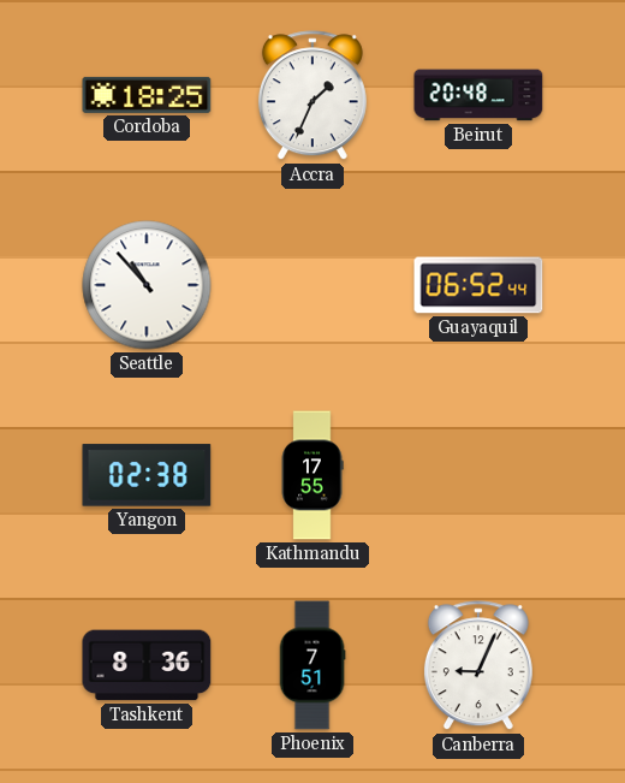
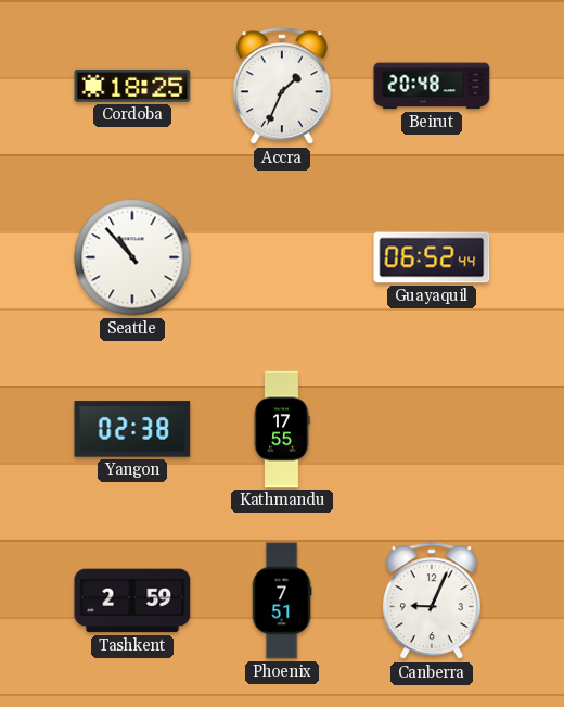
Tashkent: 8:36 -> 2:59 (132, 601)
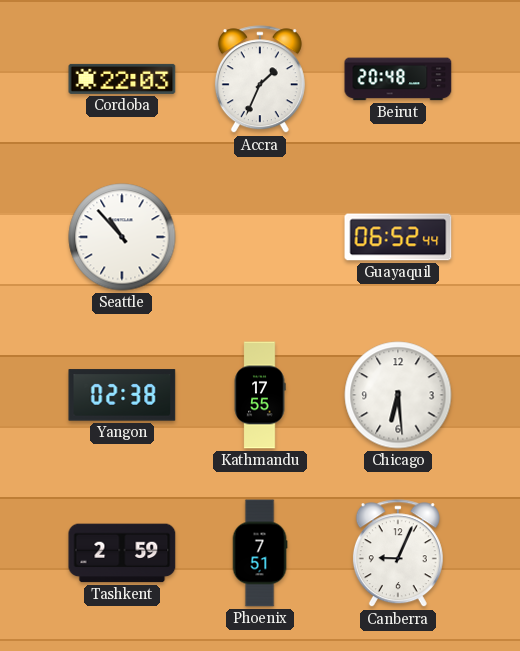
Cordoba: 18:25 -> 22:03 (122, 79)
Chicago: none -> 6:29 (398, 395)
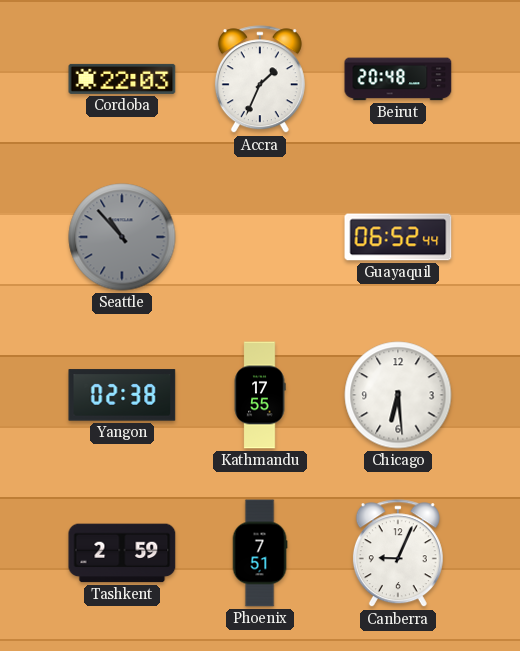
Seattle dial: white -> grey (122, 237)
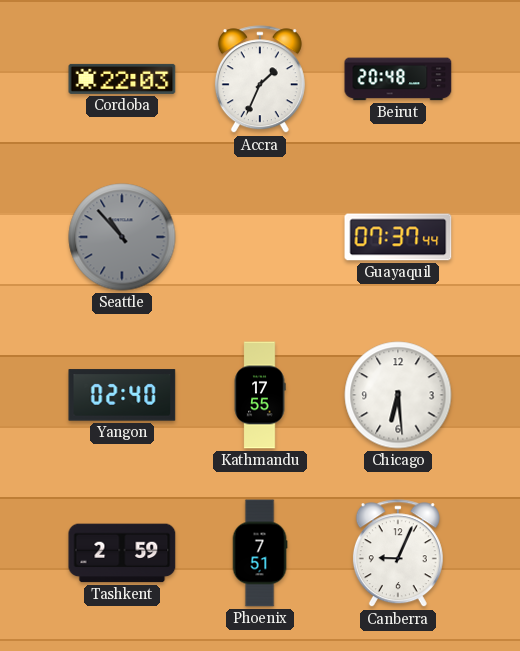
Guayaquil: 06:52 -> 07:37 (398, 237)
Yangon: 02:38 -> 02:40 (122, 395)
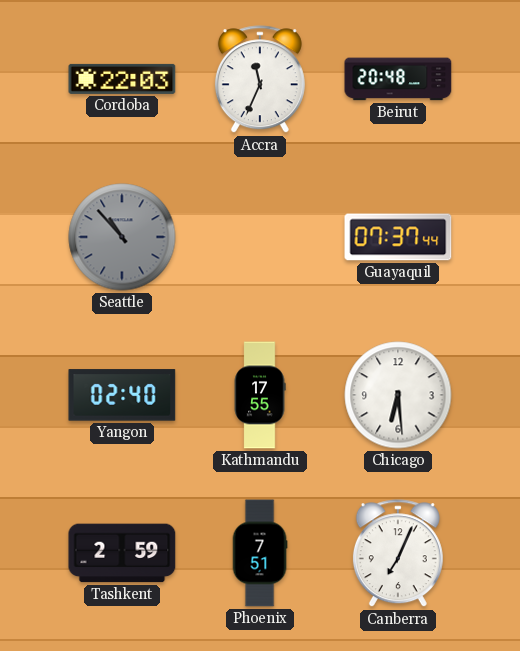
Accra: 1:34 -> 11:34 (260, 80)
Canberra: 9:04 -> 7:04 (398, 554)
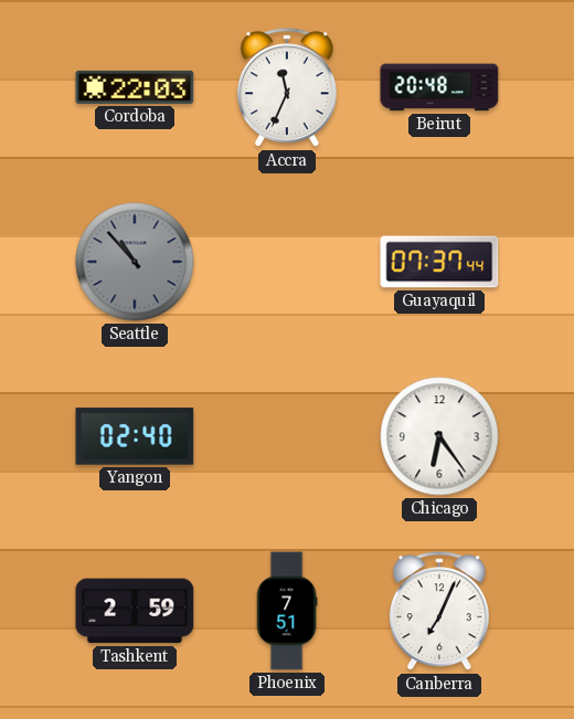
Kathmandu: 17:55 -> none (260, 395)
Chicago: 6:29 -> 6:24 (439, 436)
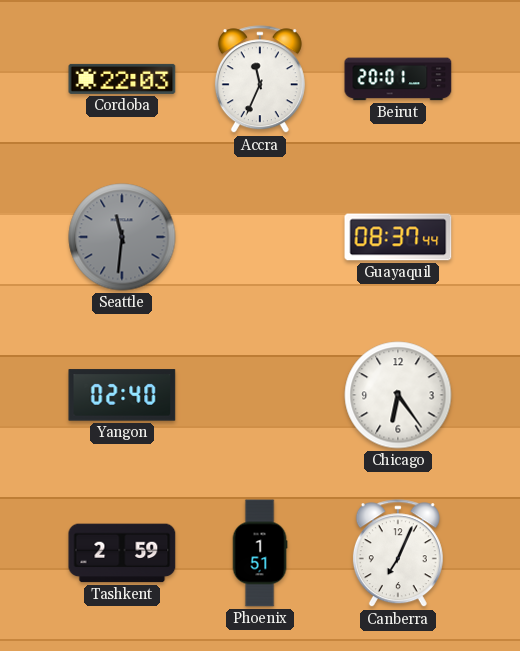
Beirut: 20:48 -> 20:01 (398, 79)
Seattle: 10:53 -> 11:31 (122, 237)
Guayaquil: 07:37 -> 08:37 (398, 237)
Phoenix: 7:51 -> 1:51 (260, 553)
